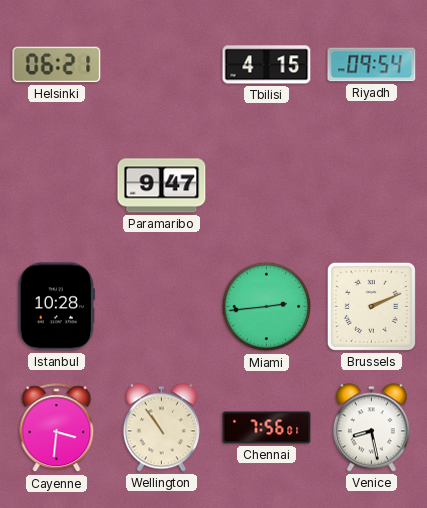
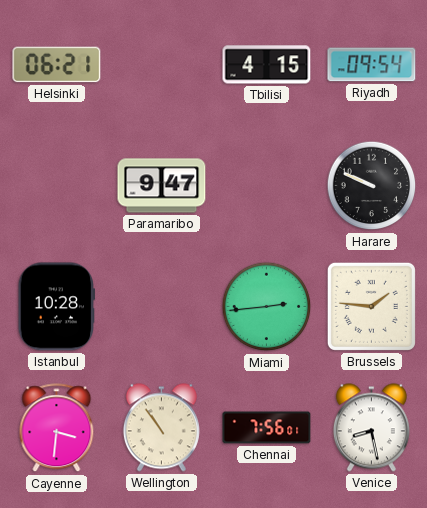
Harare: none -> 9:49 (372, 186)
Brussels: 2:11 -> 1:46 (371, 306)
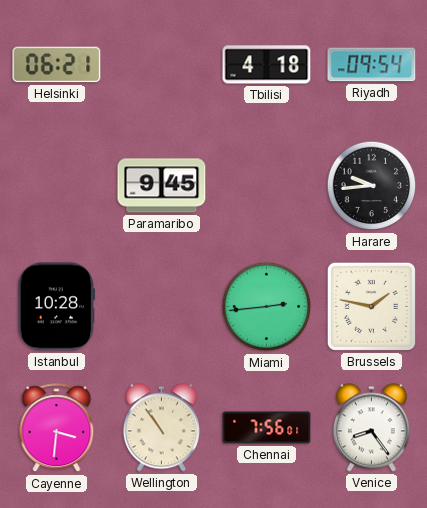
Tbilisi: 4:15 -> 4:18 (267, 65)
Paramaribo: 9:47 -> 9:45 (162, 186)
Harare: 9:49 -> 9:44 (372, 186)
Brussels: 1:46 -> 1:47 (371, 306)
Venice: 8:28 -> 8:24 (371, 428)
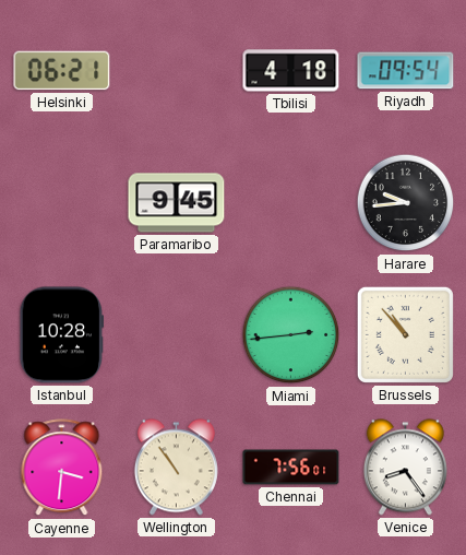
Brussels: 1:47 -> 10:53 (405, 334)
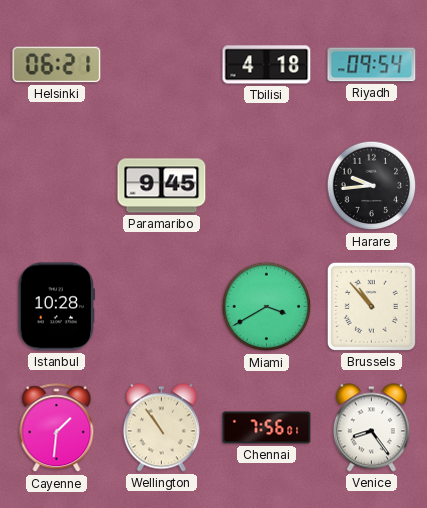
Miami: 2:44 -> 3:40 (267, 307)
Cayenne: 3:31 -> 1:31 (57, 428)
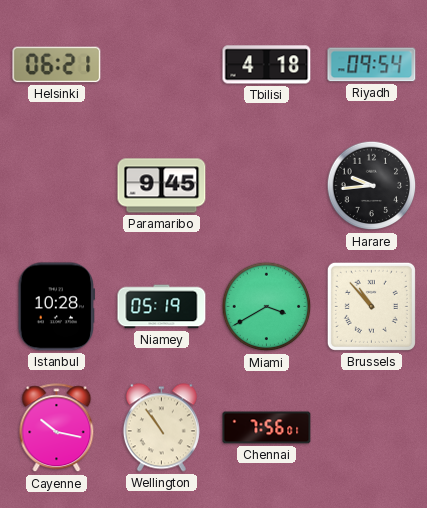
Niamey: none -> 05:19 (162, 307)
Cayenne: 1:31 -> 10:17 (57, 428)
Venice: 8:24 -> none (371, 428)
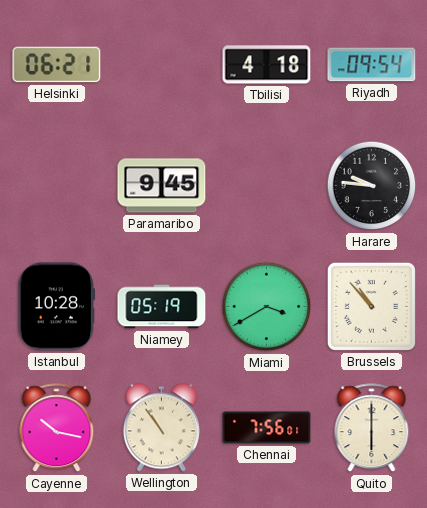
Harare: 9:44 -> 9:46 (372, 186)
Quito: none -> 6:00 (372, 428)
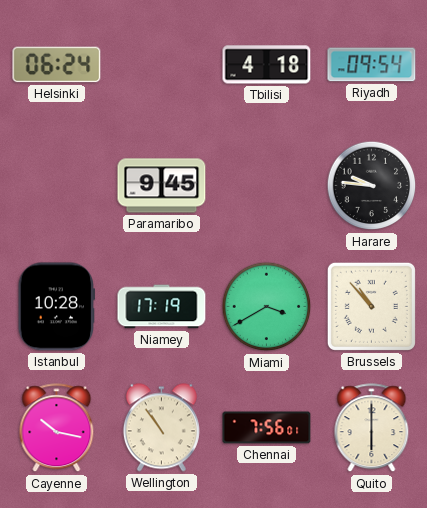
Helsinki: 06:21 -> 06:24 (57, 65)
Niamey: 05:19 -> 17:19 (162, 307)
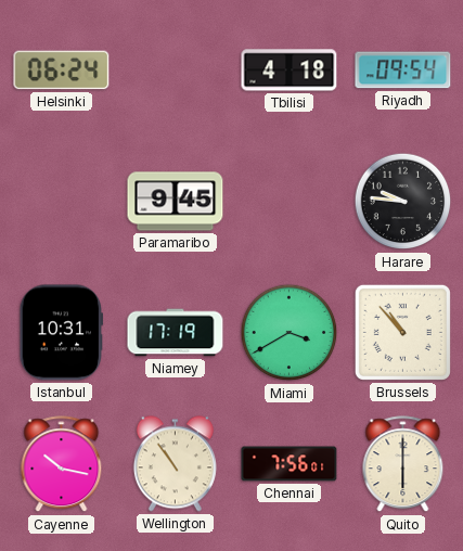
Istanbul: 10:28 -> 10:31 (61, 333)
